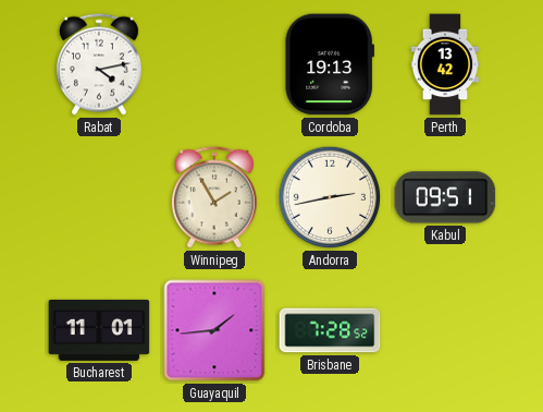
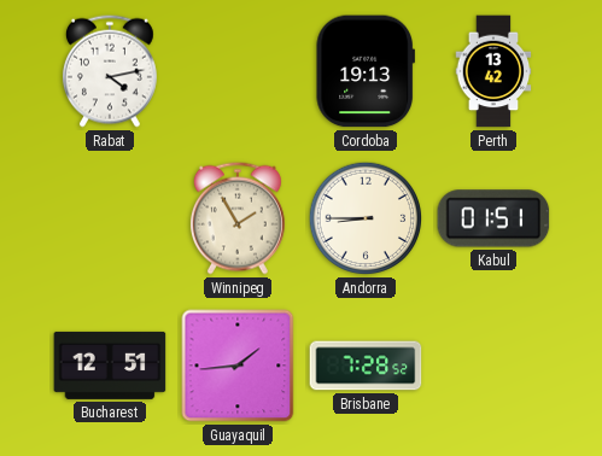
Andorra: 2:43 -> 8:45 (366, 218)
Kabul: 09:51 -> 01:51 (493, 218)
Bucharest: 11:01 -> 12:51 (110, 366)
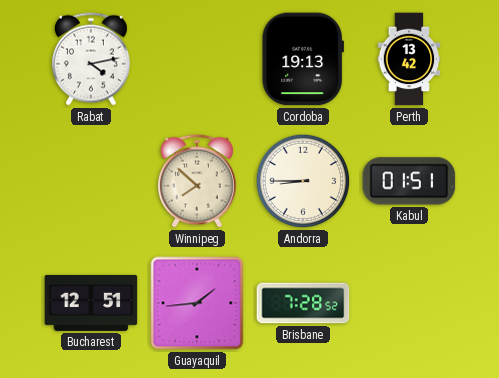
Winnipeg: 1:55 -> 7:52 (197, 181)
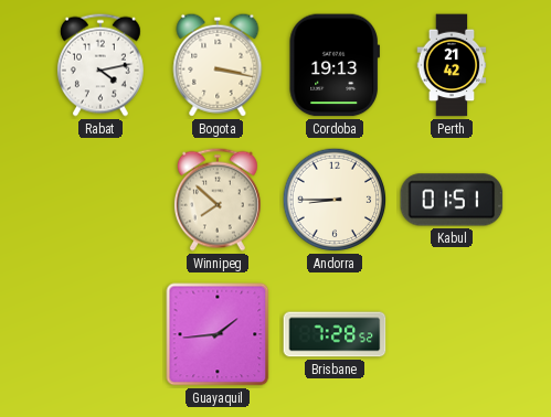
Bogota: none -> 3:17 (218, 65)
Perth: 13:42 -> 21:42 (452, 65)
Bucharest: 12:51 -> none (91, 303)
